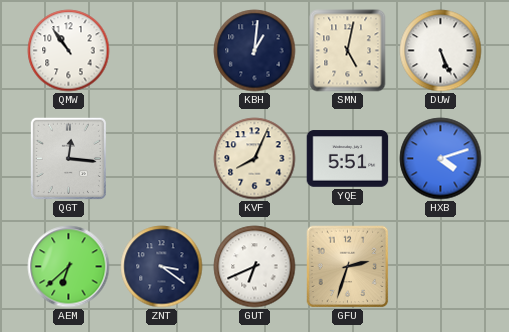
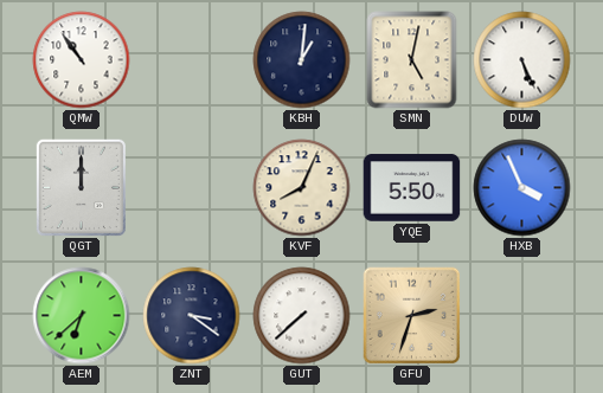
QGT: 12:16 -> 12:00 (81, 187)
YQE: 5:51 -> 5:50 (412, 188)
HXB: 4:12 -> 3:56 (522, 188)
GUT: 6:41 -> 7:38 (302, 316)
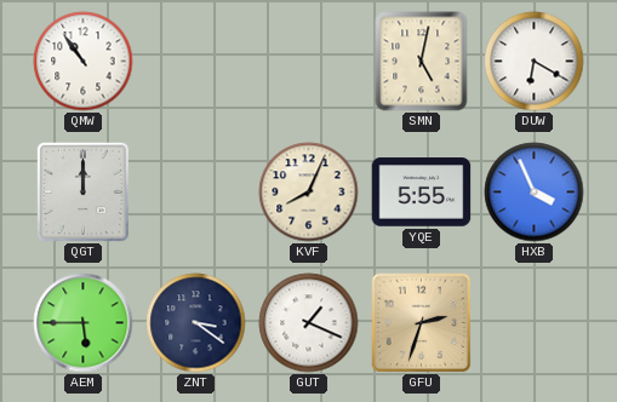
KBH: 1:01 -> none (302, 60)
DUW: 5:26 -> 6:20 (535, 62)
YQE: 5:50 -> 5:55 (422, 193)
AEM: 6:38 -> 5:45 (84, 323)
GUT: 7:38 -> 1:19 (309, 323)
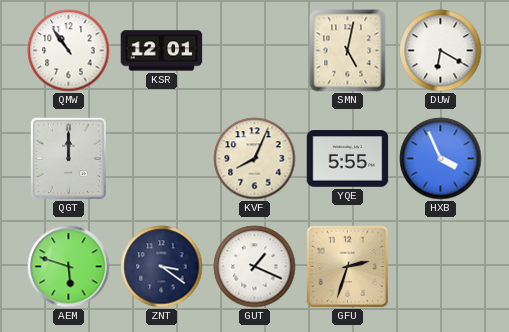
KSR: none -> 12:01 (162, 51)
AEM: 5:45 -> 5:48 (69, 267)
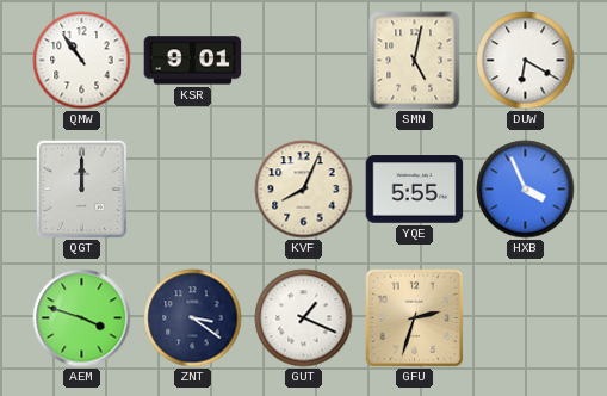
KSR: 12:01 -> 9:01 (193, 61)
AEM: 5:48 -> 3:48 (82, 318)
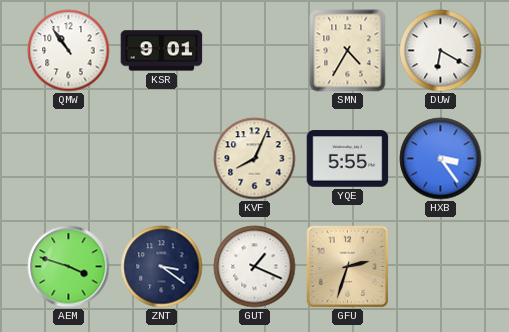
SMN: 5:02 -> 4:35 (348, 51)
QGT: 12:00 -> none (81, 188)
HXB: 3:56 -> 3:24 (441, 159)
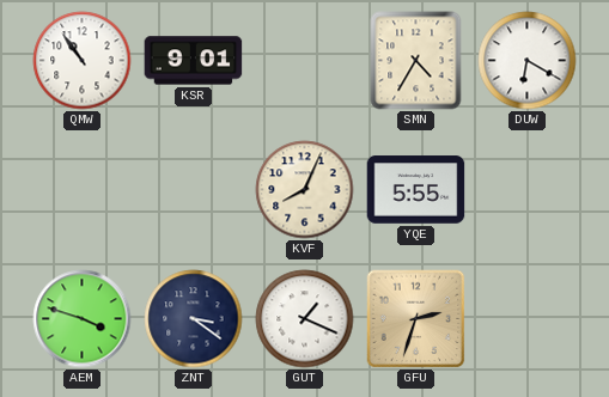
HXB: 3:24 -> none (441, 159)
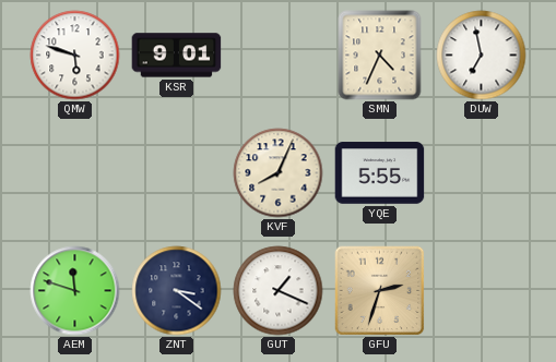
QMW: 10:54 -> 5:48 (75, 56)
SMN: 4:35 -> 4:34 (380, 56)
DUW: 6:20 -> 6:58 (482, 56)
AEM: 3:48 -> 11:48 (75, 291)
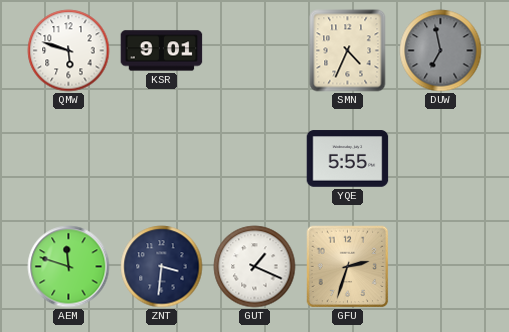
DUW dial: white -> grey (441, 51)
KVF: 8:04 -> none (279, 173)
ZNT: 3:21 -> 3:31 (162, 267)
